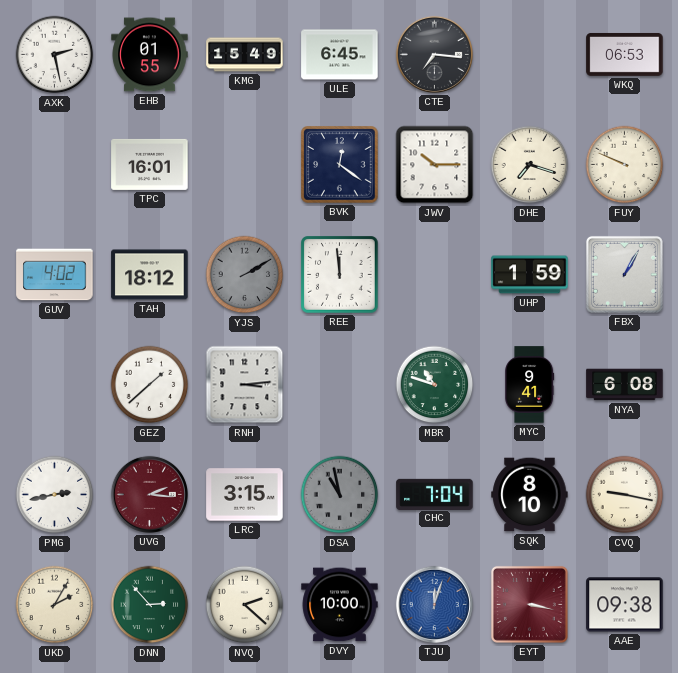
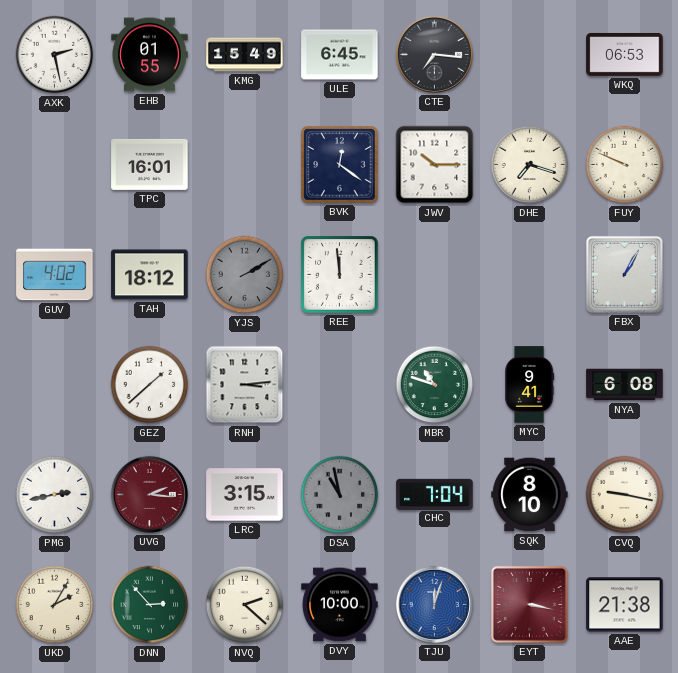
UHP: 1:59 -> none (530, 275)
AAE: 09:38 -> 21:38 (625, 605)
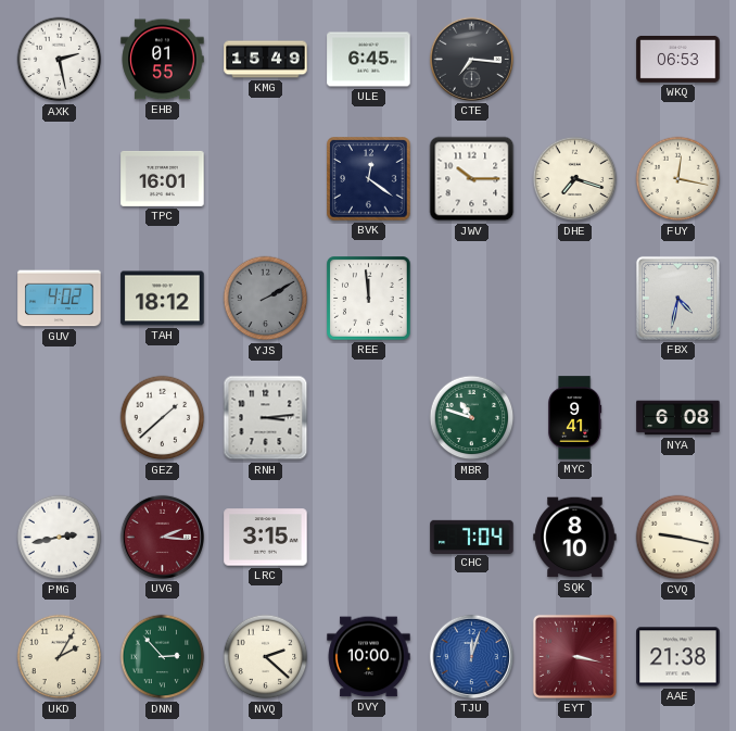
FUY: 9:49 -> 12:17 (678, 179)
FBX: 1:05 -> 4:32 (677, 298)
DSA: 10:58 -> none (340, 495)
